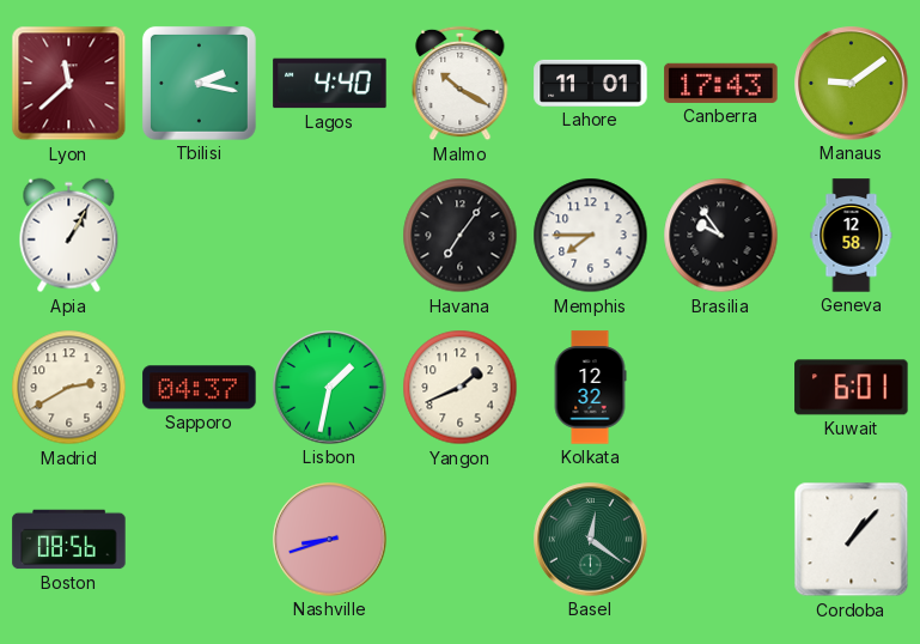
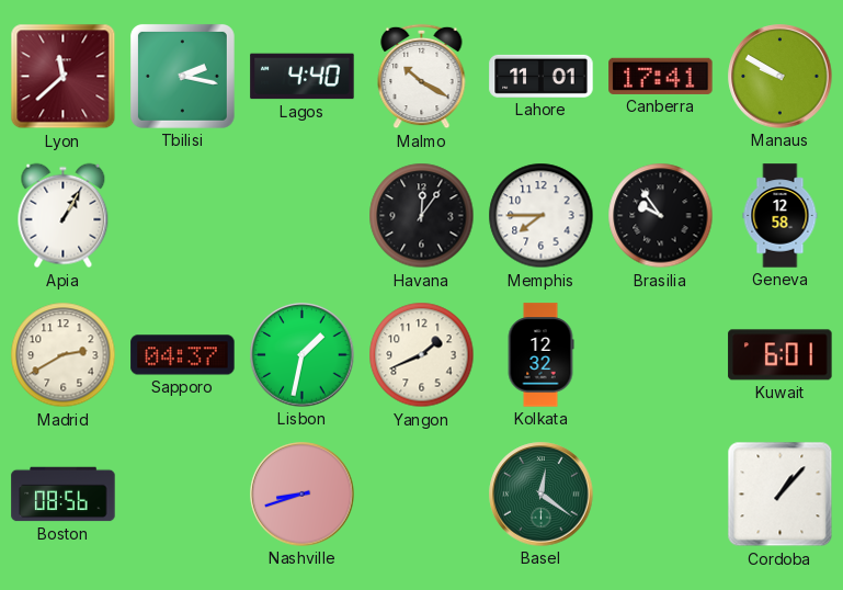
Canberra: 17:43 -> 17:41 (661, 76)
Manaus: 9:09 -> 9:50 (781, 77)
Havana: 7:06 -> 12:06 (422, 216)
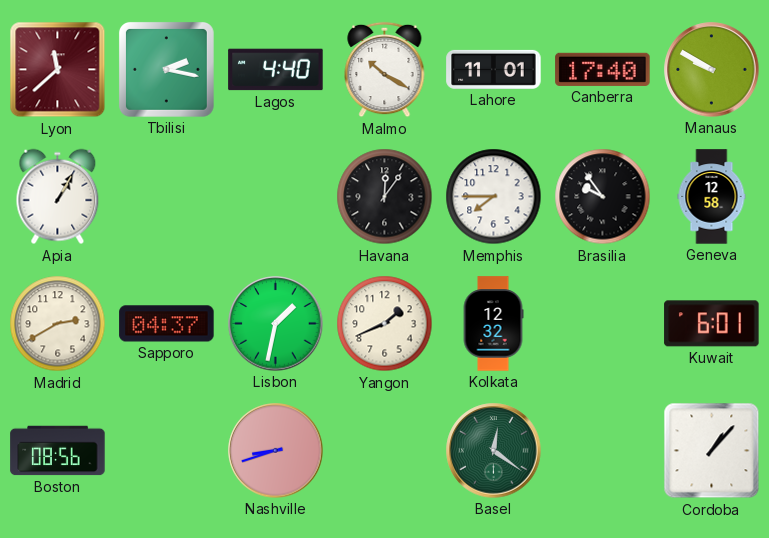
Canberra: 17:41 -> 17:40 (603, 69)
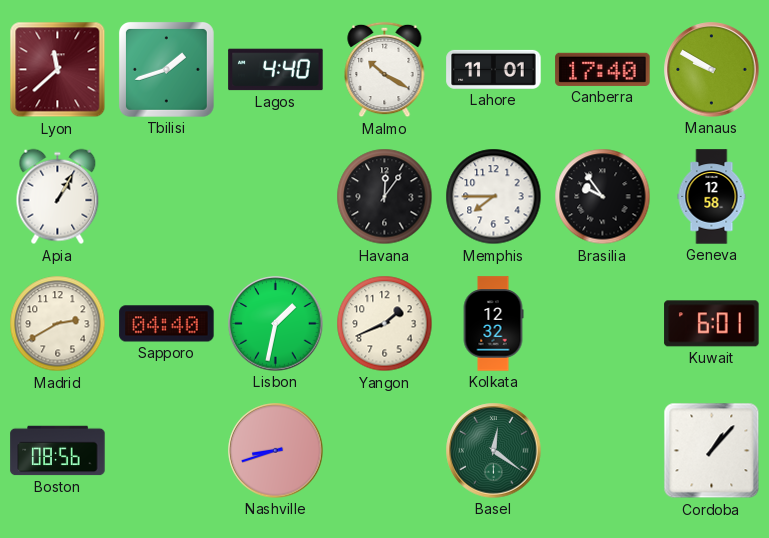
Tbilisi: 2:17 -> 1:42 (166, 69)
Sapporo: 04:37 -> 04:40 (167, 324)
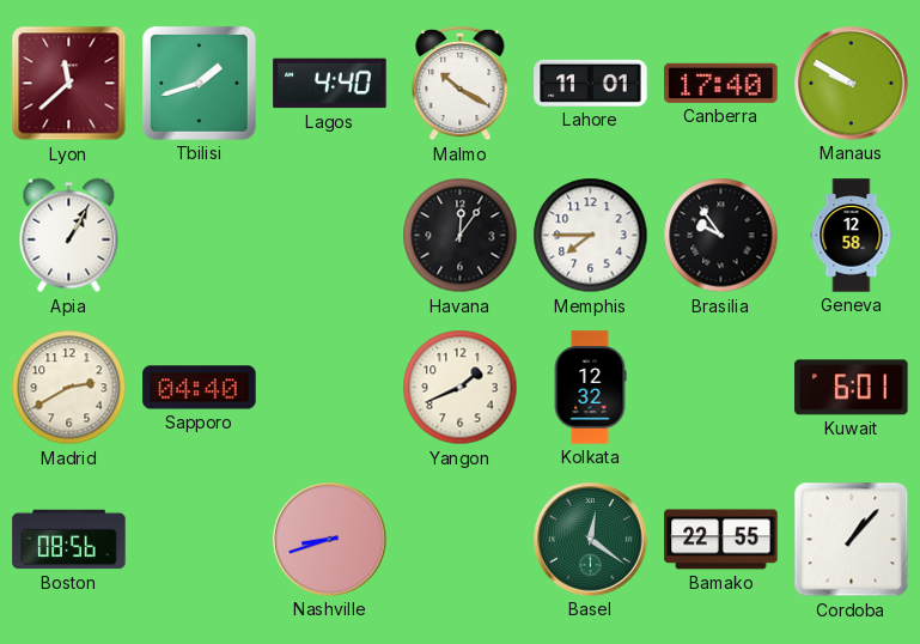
Lisbon: 1:32 -> none (276, 324)
Bamako: none -> 22:55 (721, 540)
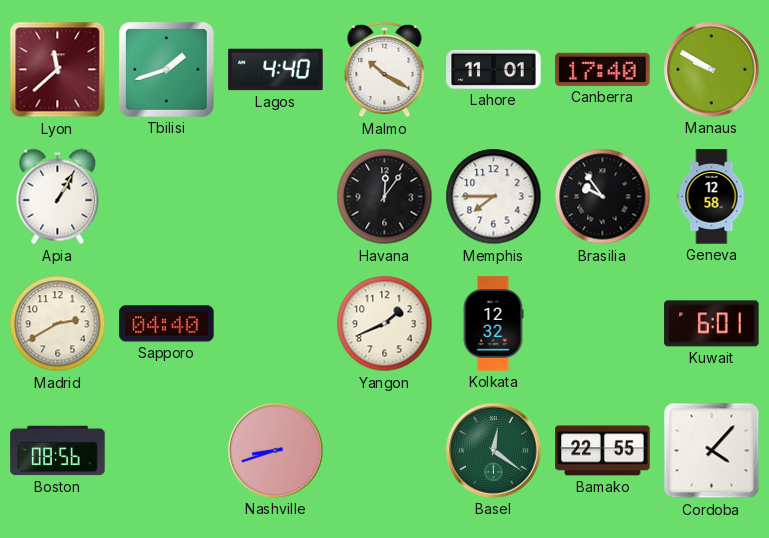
Cordoba: 1:07 -> 4:07 (712, 451)
